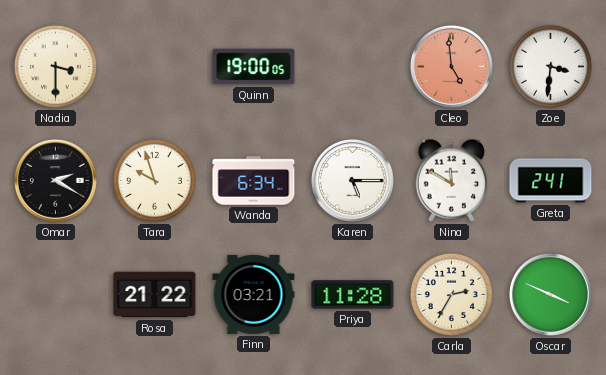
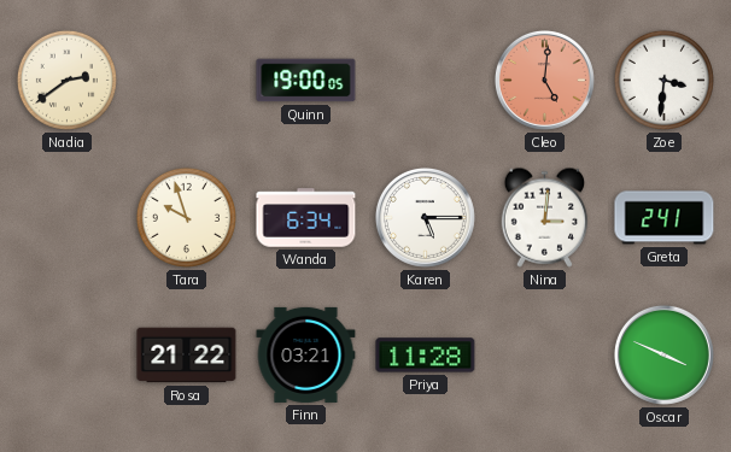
Nadia: 3:30 -> 2:39 (66, 80)
Cleo: 4:59 -> 5:01 (544, 80)
Omar: 2:20 -> none (55, 180)
Nina: 11:50 -> 3:01 (544, 217)
Carla: 2:35 -> none (451, 294)
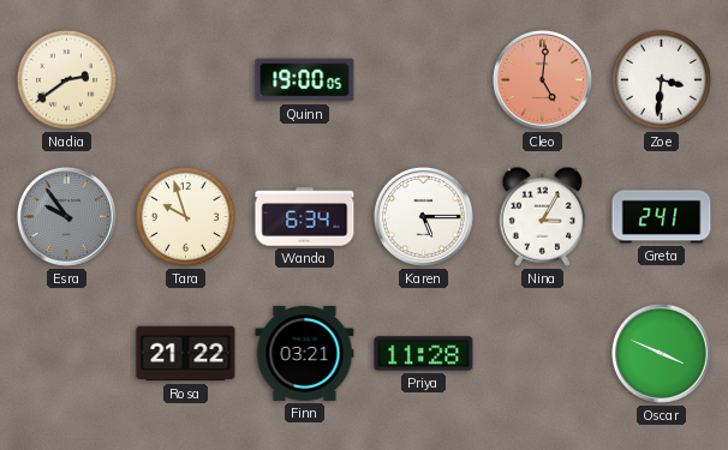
Esra: none -> 9:54 (66, 216)
Nina: 3:01 -> 3:05 (542, 216)
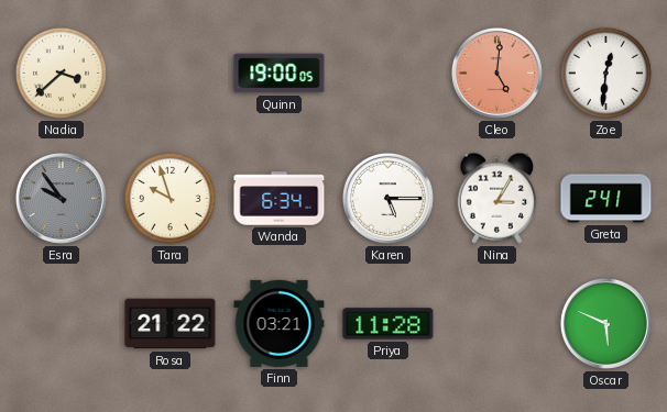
Nadia: 2:39 -> 3:38 (61, 73)
Zoe: 3:31 -> 12:31 (605, 73)
Oscar: 3:49 -> 5:49 (605, 323)
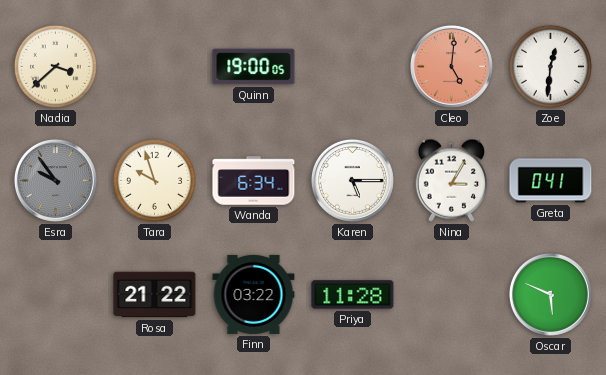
Greta: 2:41 -> 0:41 (551, 181)
Finn: 03:21 -> 03:22 (254, 294)
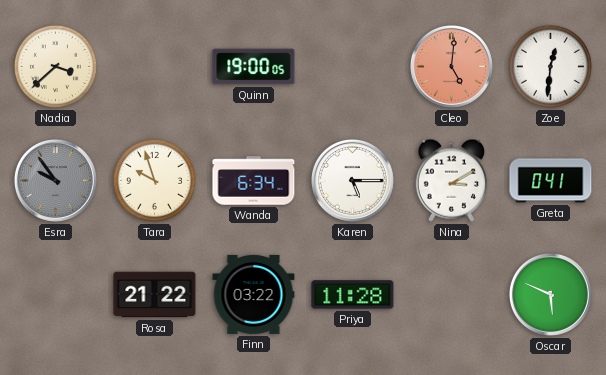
Nina: 3:05 -> 3:10 (451, 180)
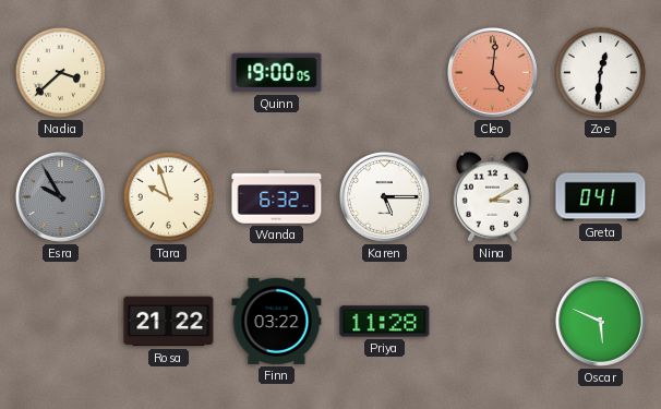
Esra: 9:54 -> 9:55 (60, 196)
Wanda: 6:34 -> 6:32 (277, 197)
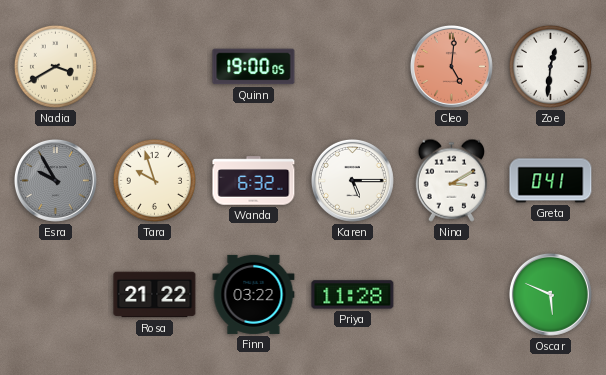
Nadia: 3:38 -> 3:40 (55, 66)
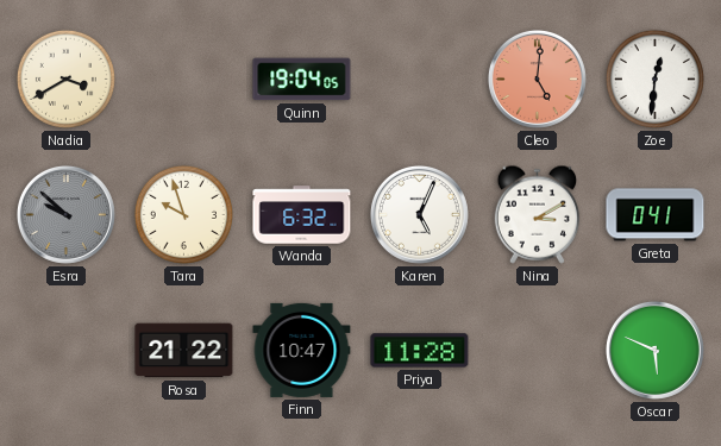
Quinn: 19:00 -> 19:04 (302, 80)
Esra: 9:55 -> 9:52 (65, 214)
Karen: 5:15 -> 5:04 (419, 214)
Finn: 03:22 -> 10:47 (302, 350)
